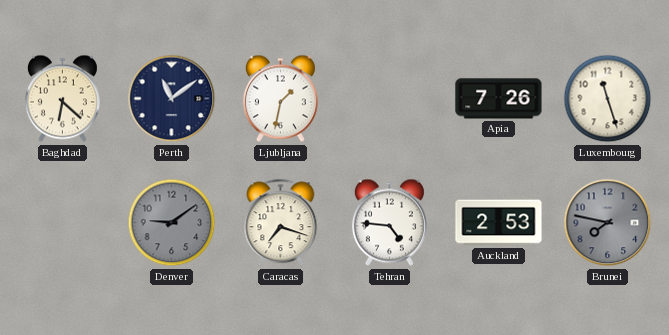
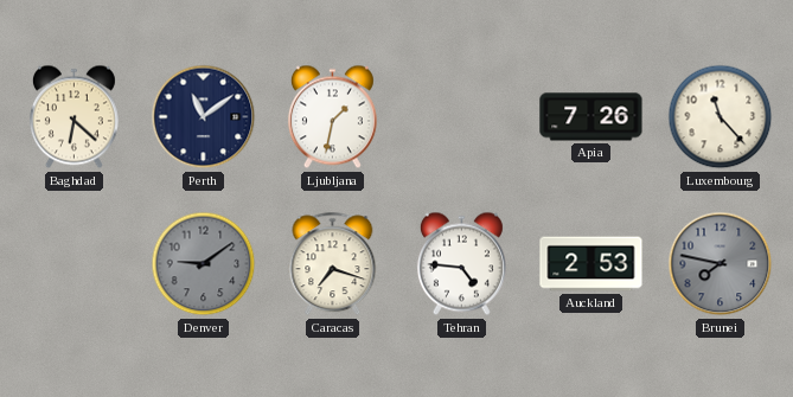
Luxembourg: 11:27 -> 11:23 (721, 117)
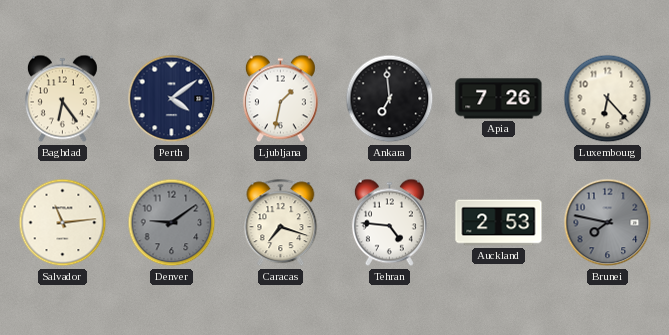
Baghdad: 6:22 -> 6:24 (62, 99)
Perth: 11:09 -> 4:09 (172, 99)
Ankara: none -> 6:59 (390, 99)
Luxembourg: 11:23 -> 6:23 (608, 99)
Salvador: none -> 11:14 (63, 223)
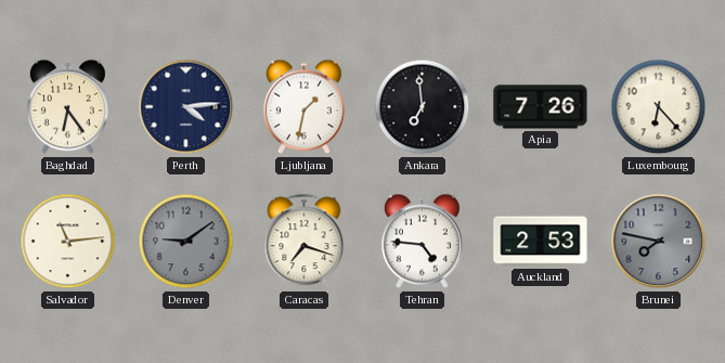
Perth: 4:09 -> 4:14 (186, 107)
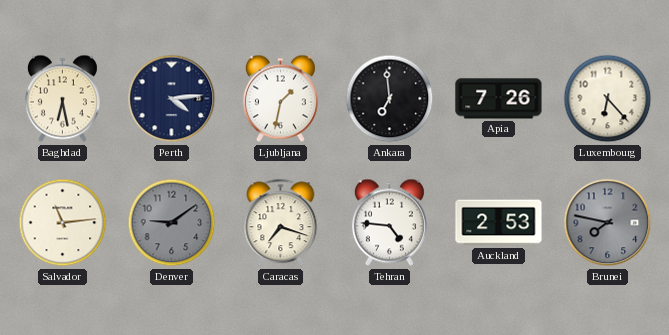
Baghdad: 6:24 -> 6:28 (62, 99)
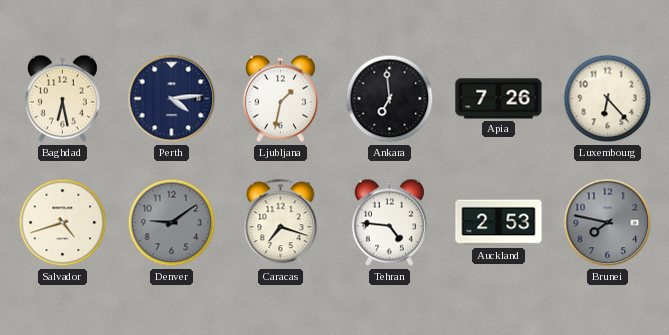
Salvador: 11:14 -> 4:42 (63, 223)
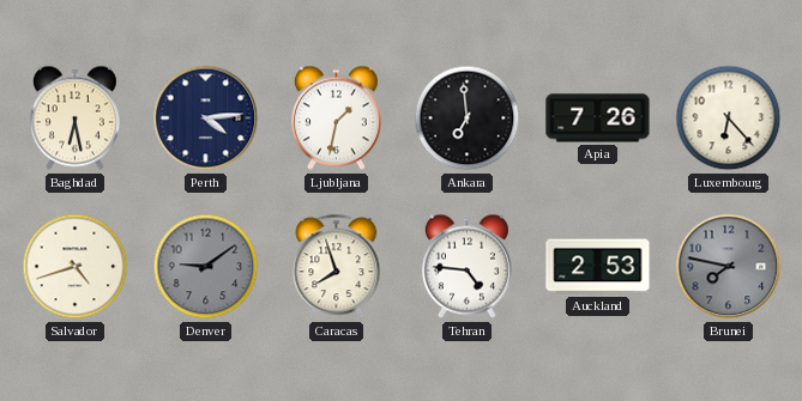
Caracas: 7:18 -> 7:57 (337, 267)
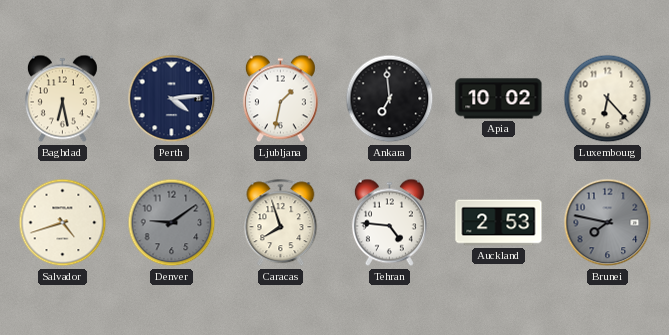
Apia: 7:26 -> 10:02 (499, 99)
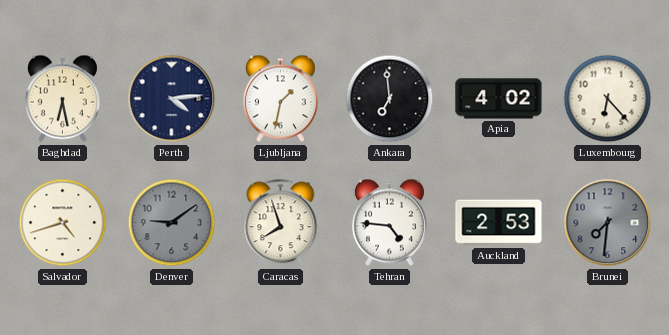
Apia: 10:02 -> 4:02 (499, 99)
Brunei: 7:47 -> 7:31 (608, 223)
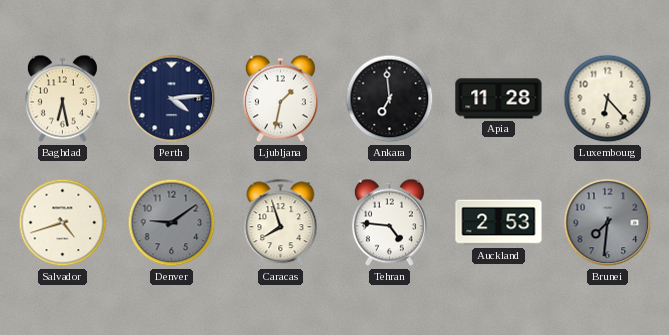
Apia: 4:02 -> 11:28 (499, 99)
